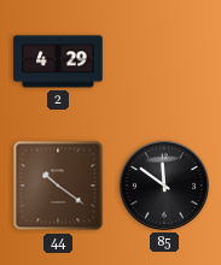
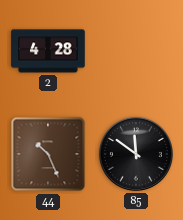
2: 4:29 -> 4:28 (48, 51)
44: 10:21 -> 10:26 (48, 154)
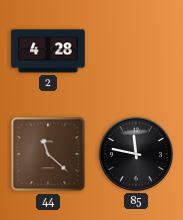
44: 10:26 -> 11:22 (48, 154)
85: 11:51 -> 11:47 (136, 154)
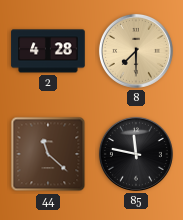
8: none -> 7:30 (136, 51)
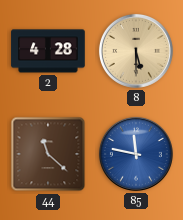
8: 7:30 -> 5:30 (136, 51)
85 dial: black -> blue (136, 154)
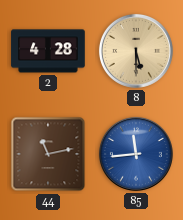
44: 11:22 -> 11:13 (48, 154)
85: 11:47 -> 11:44 (136, 154)
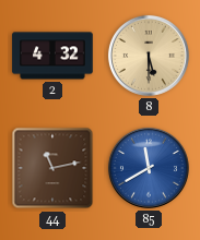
2: 4:28 -> 4:32 (52, 56)
85: 11:44 -> 11:40 (149, 168)
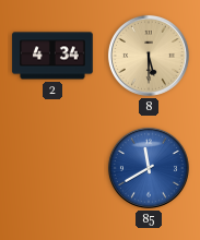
2: 4:32 -> 4:34 (52, 56)
44: 11:13 -> none (52, 168)
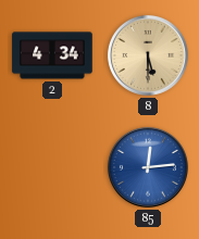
85: 11:40 -> 12:14 (148, 167)
